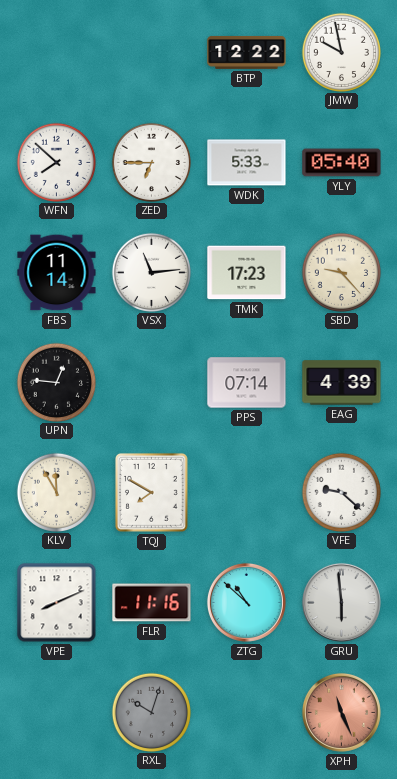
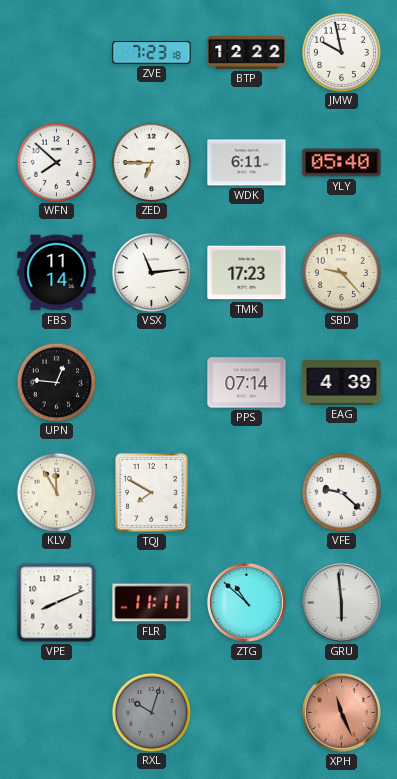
ZVE: none -> 7:23 (152, 53)
WDK: 5:33 -> 6:11 (247, 163)
FLR: 11:16 -> 11:11 (152, 603)
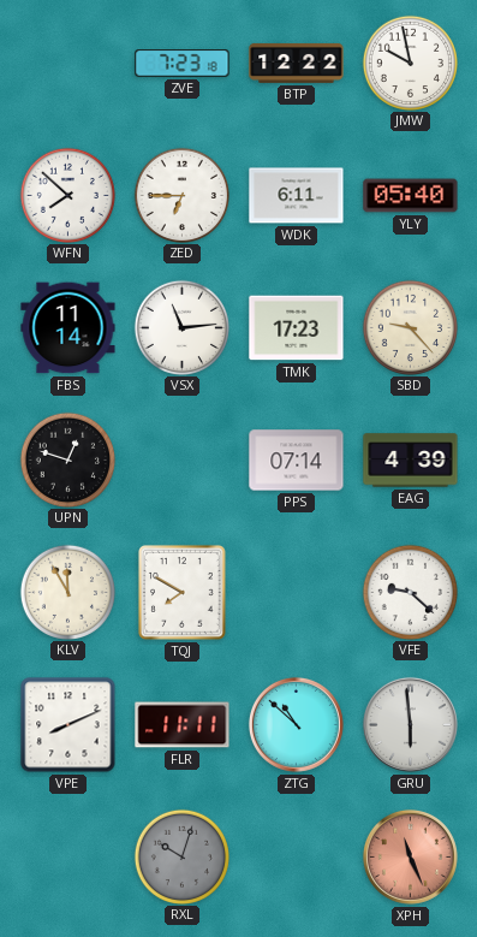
UPN: 12:46 -> 12:48 (67, 459)
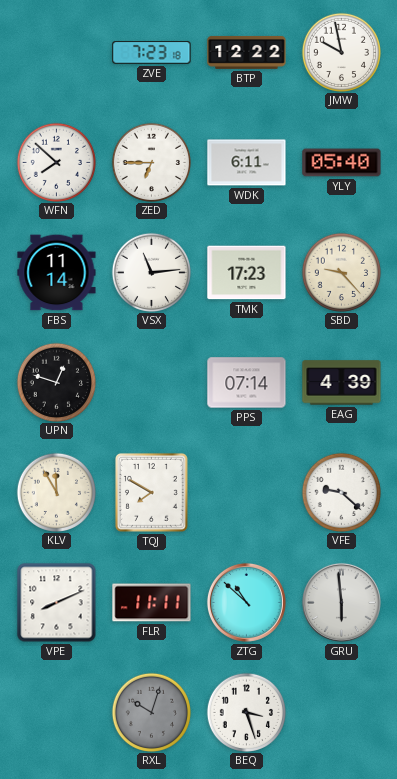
BEQ: none -> 3:27 (246, 712)
XPH: 11:26 -> none (410, 856)
